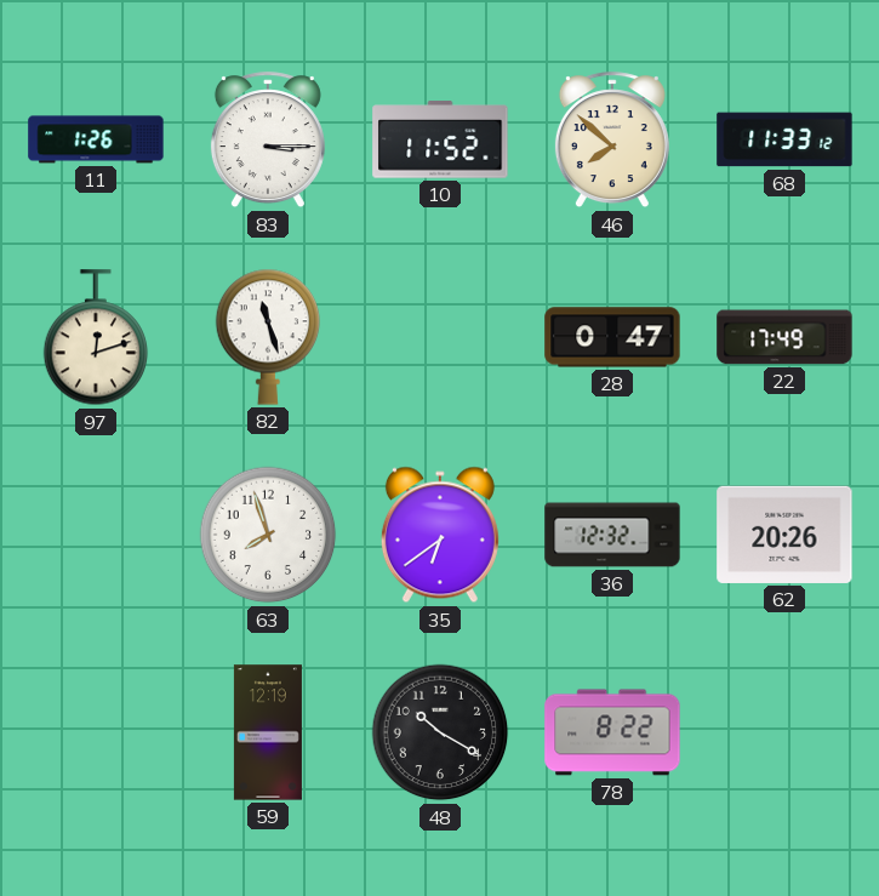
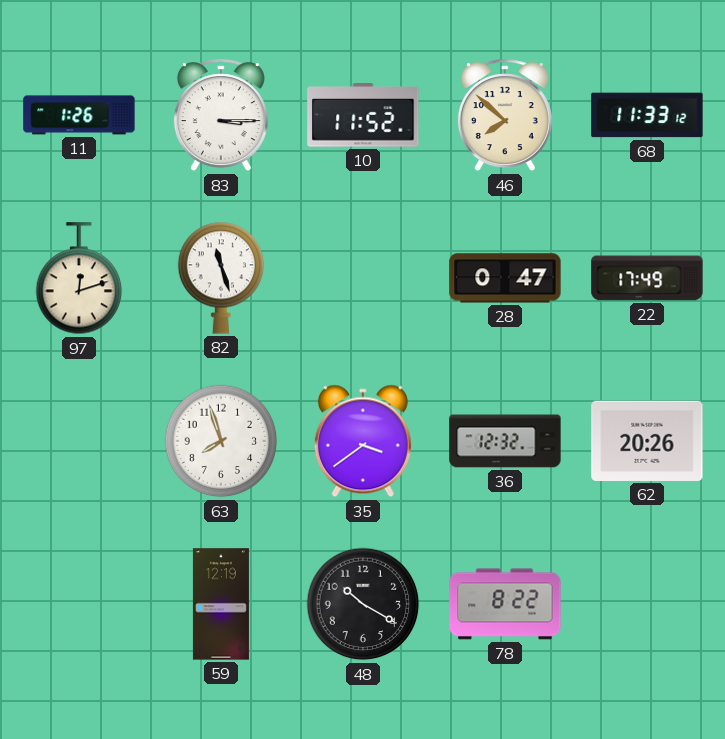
35: 6:39 -> 3:39 (363, 441)
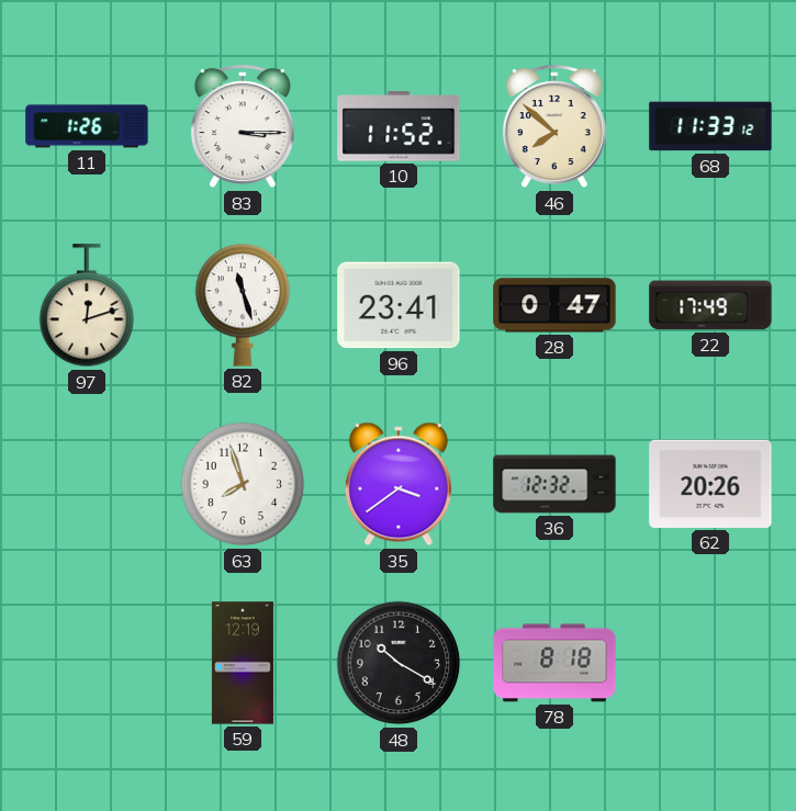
96: none -> 23:41 (399, 305)
78: 8:22 -> 8:18 (554, 663)
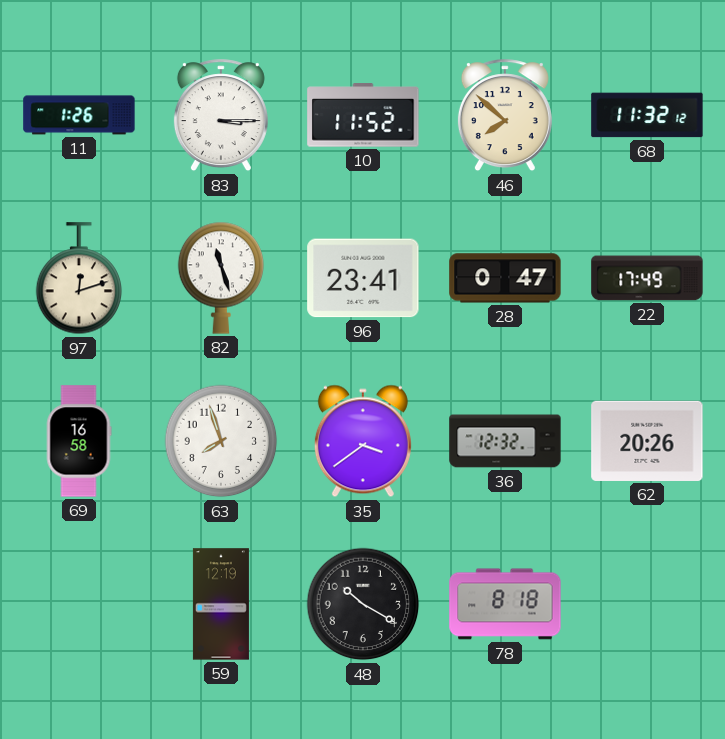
68: 11:33 -> 11:32 (647, 115)
69: none -> 16:58 (79, 441)
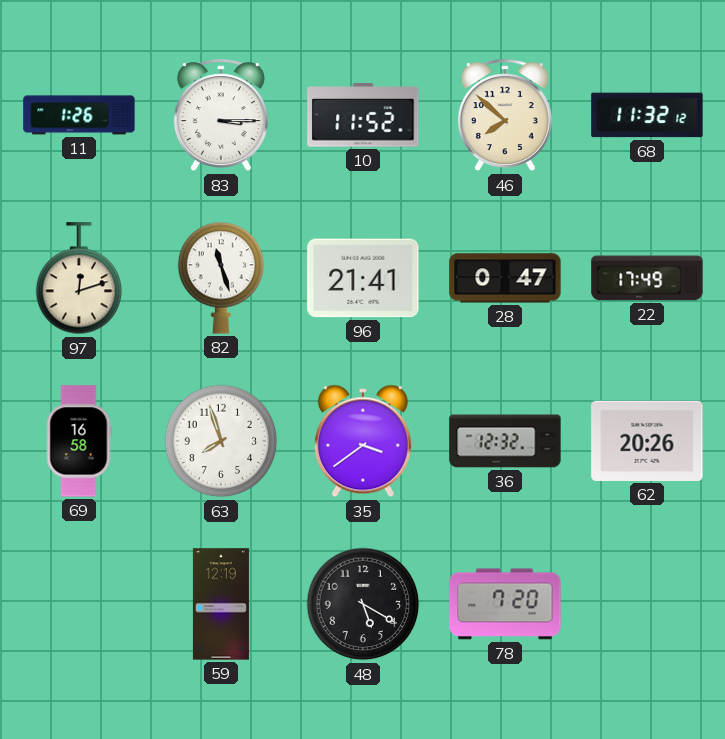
96: 23:41 -> 21:41 (363, 278)
48: 10:20 -> 5:20 (363, 604)
78: 8:18 -> 7:20 (505, 604)
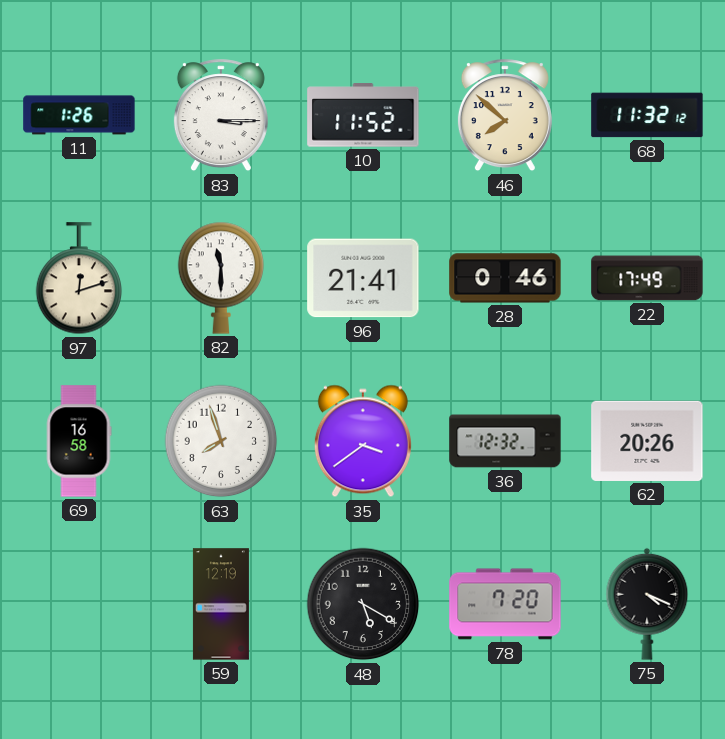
82: 11:27 -> 11:30 (221, 278)
28: 0:47 -> 0:46 (505, 278)
75: none -> 4:19 (647, 604)
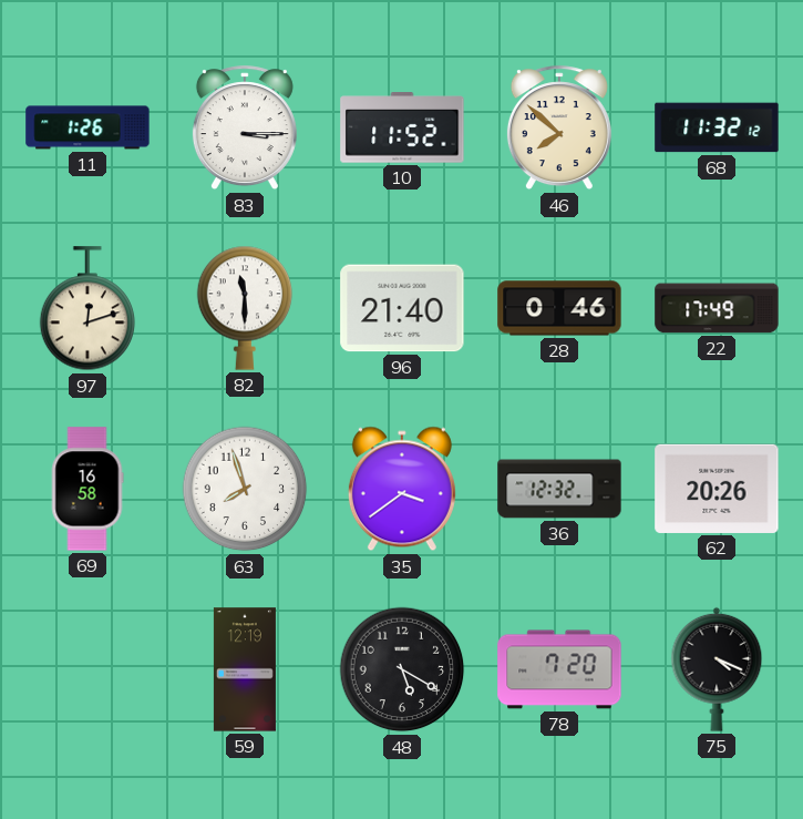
96: 21:41 -> 21:40 (402, 308)
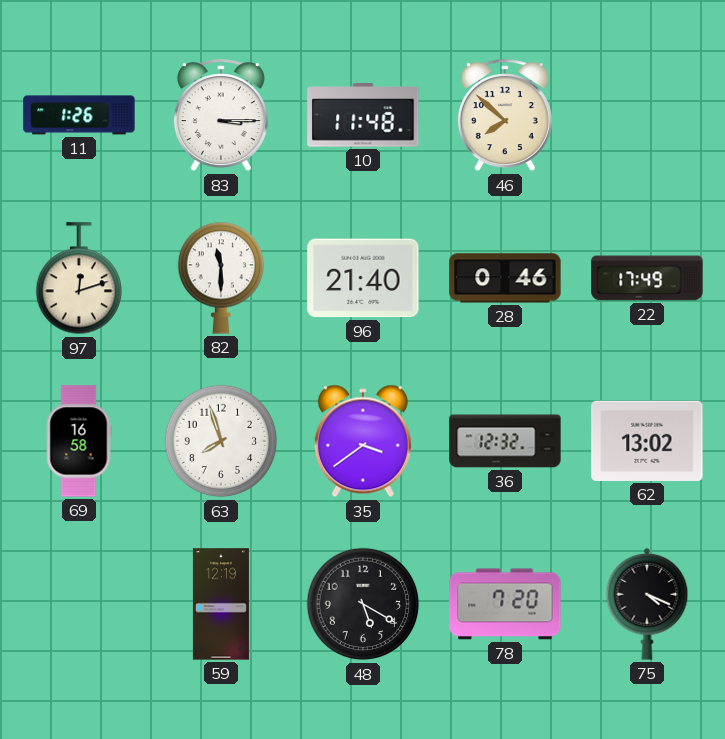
10: 11:52 -> 11:48 (363, 115)
68: 11:32 -> none (717, 127)
62: 20:26 -> 13:02 (647, 441)
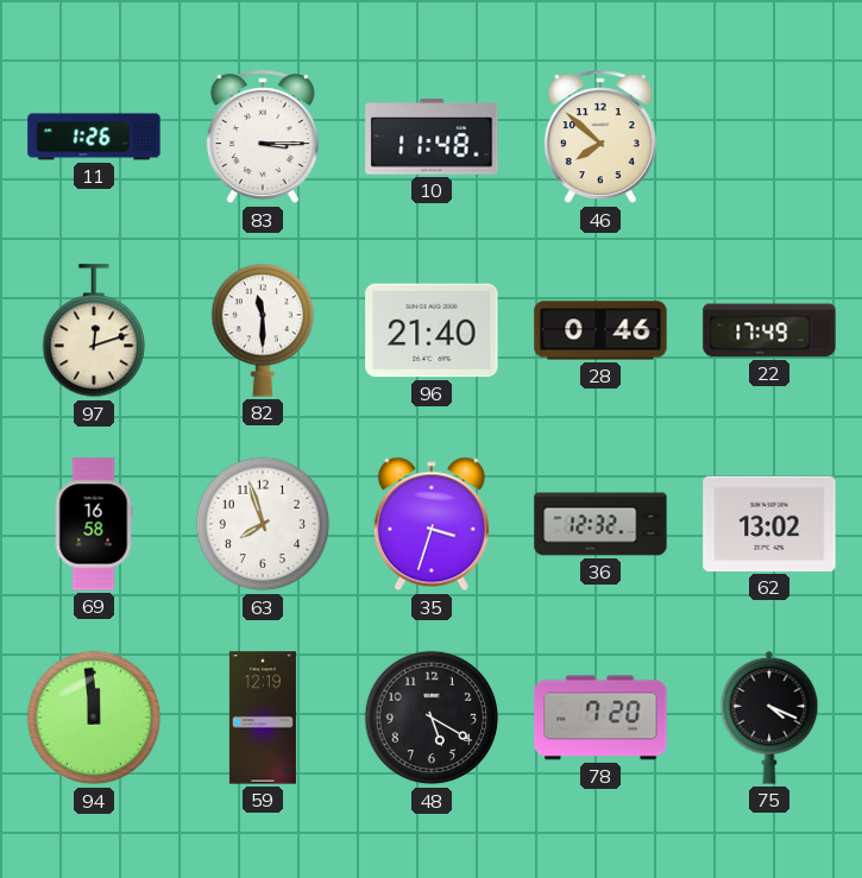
35: 3:39 -> 3:33 (432, 524)
94: none -> 11:59 (94, 718)
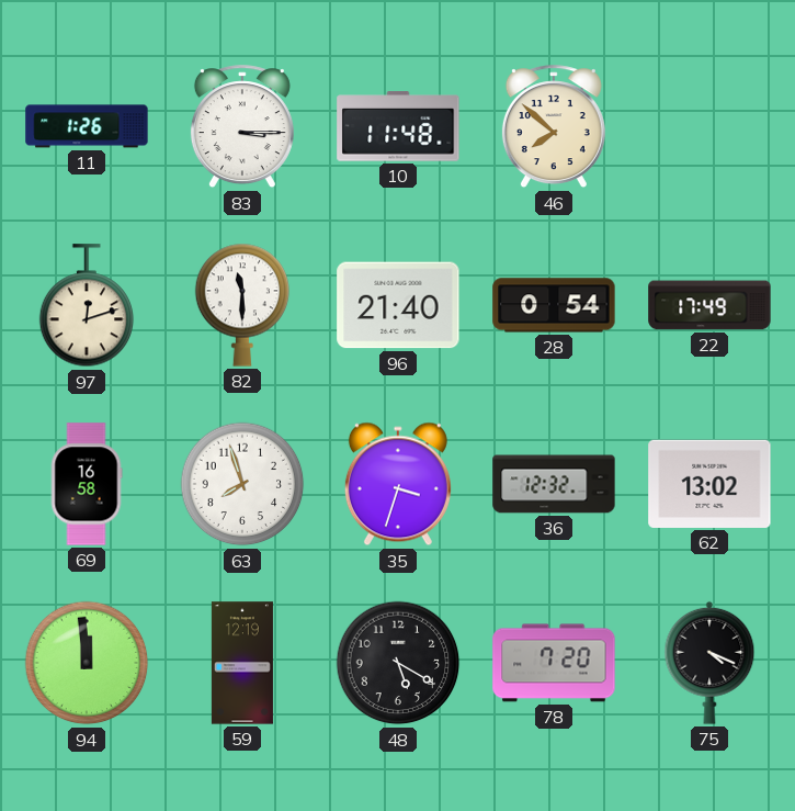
28: 0:46 -> 0:54 (554, 305)
